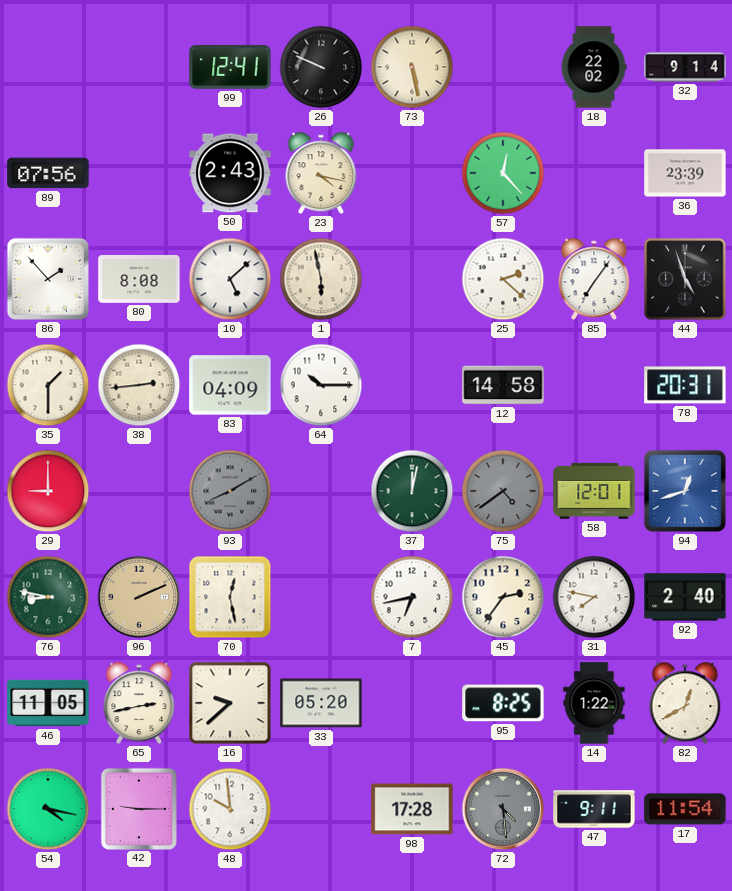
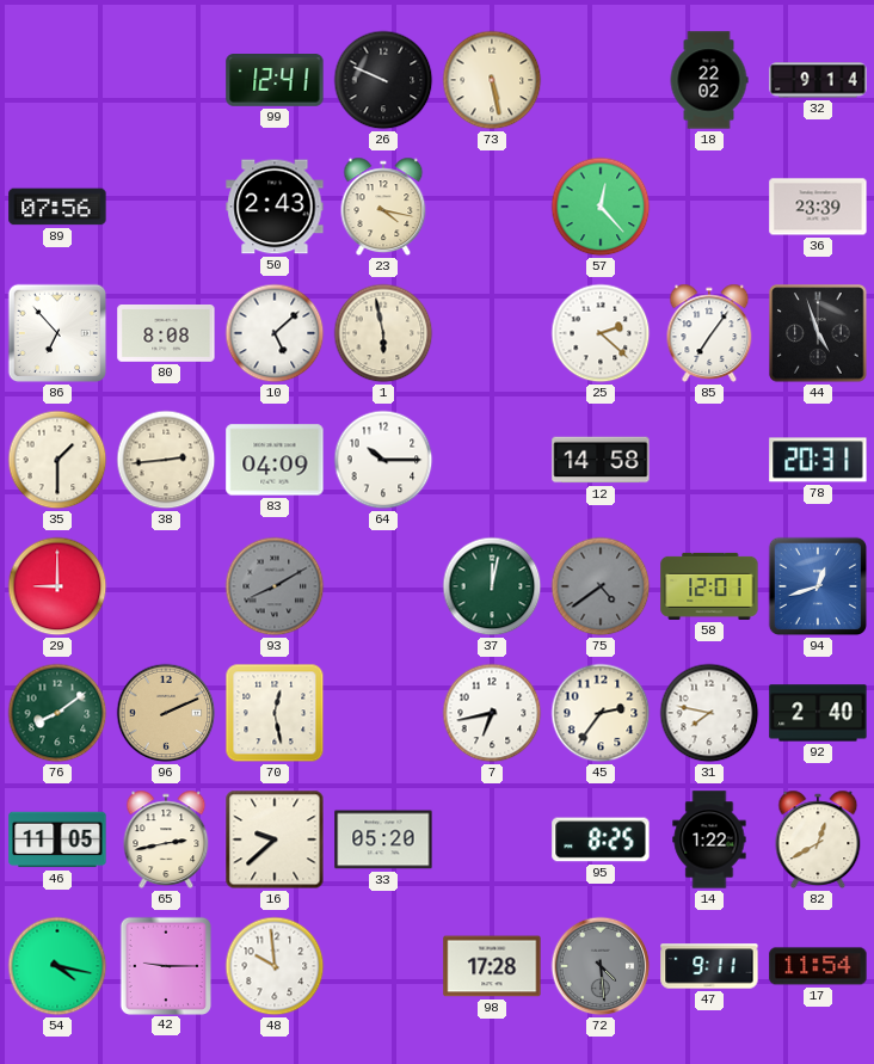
86: 1:53 -> 6:53 (57, 333)
76: 8:47 -> 8:09 (57, 713)
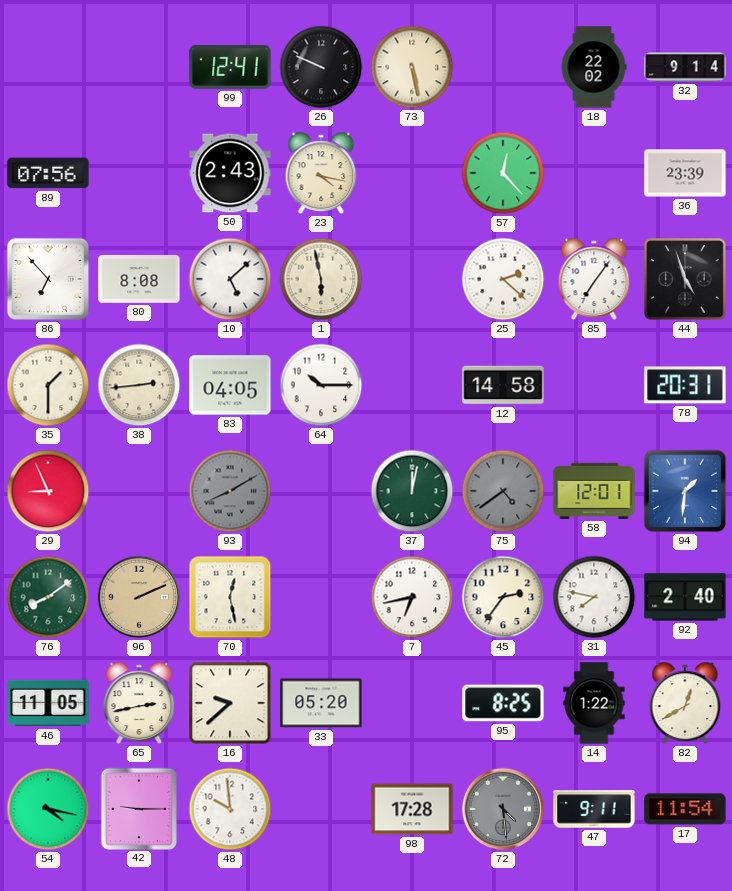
83: 04:09 -> 04:05 (230, 385)
29: 9:00 -> 8:56 (48, 491)
94: 12:42 -> 1:31 (685, 491)
